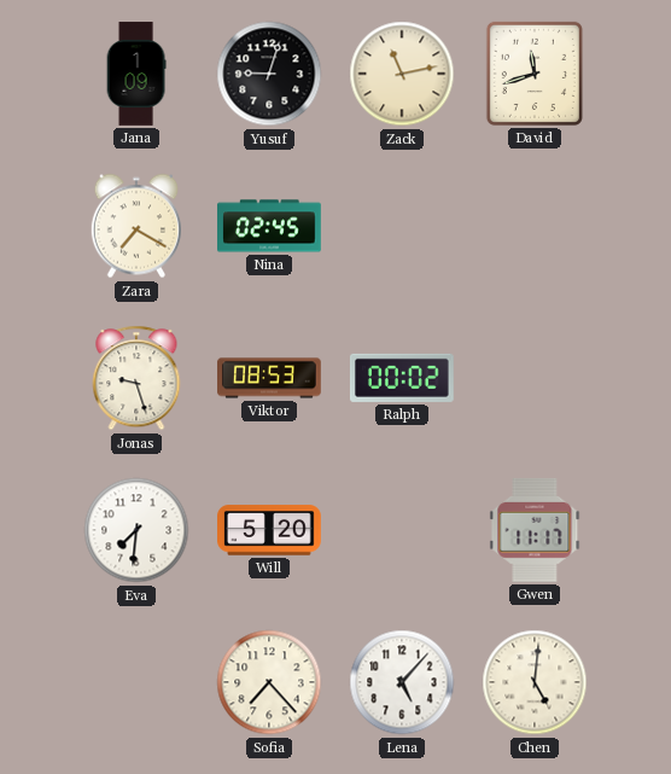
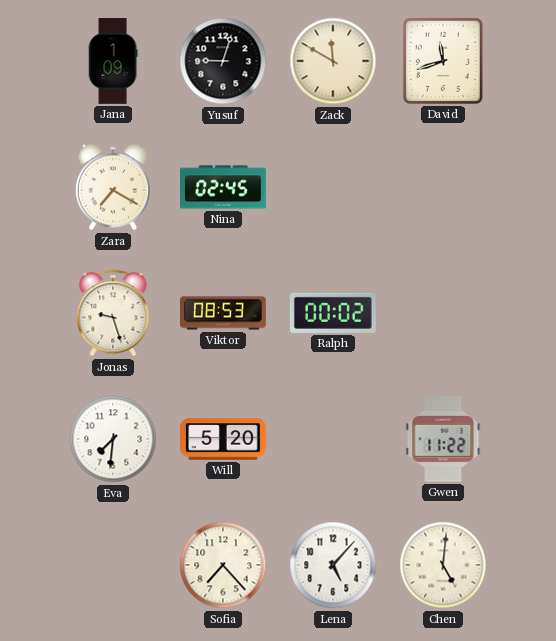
Zack: 11:13 -> 11:50 (333, 61)
Gwen: 11:17 -> 11:22 (443, 439)
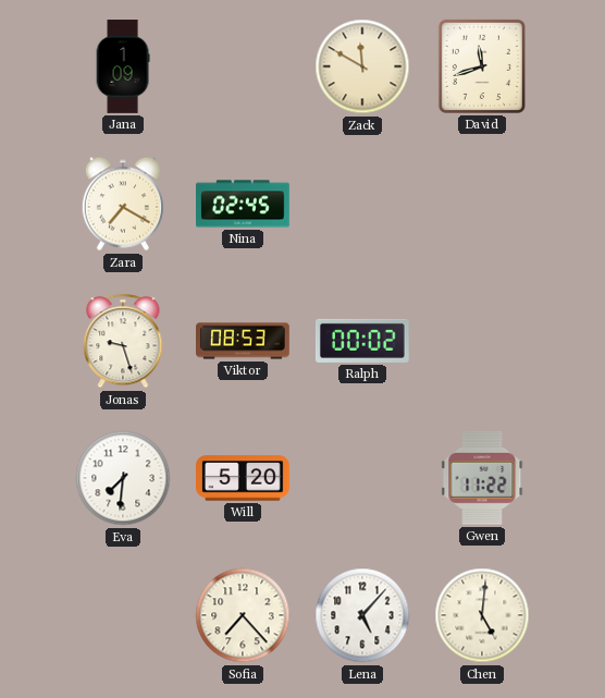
Yusuf: 9:03 -> none (223, 61)
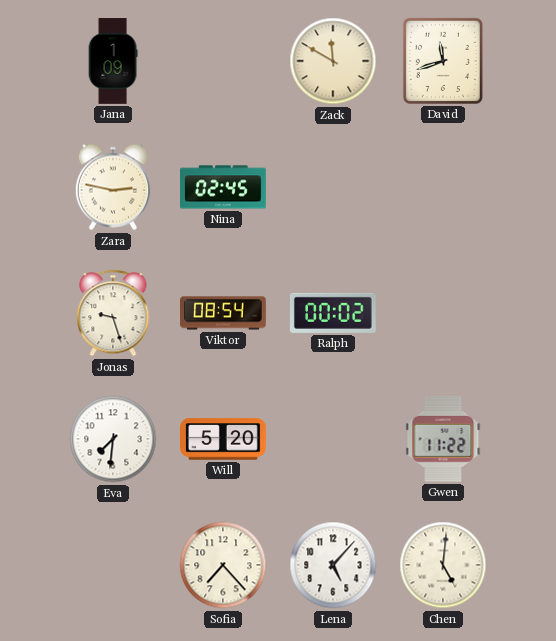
Zara: 7:20 -> 2:47 (112, 187)
Viktor: 08:53 -> 08:54 (224, 313)
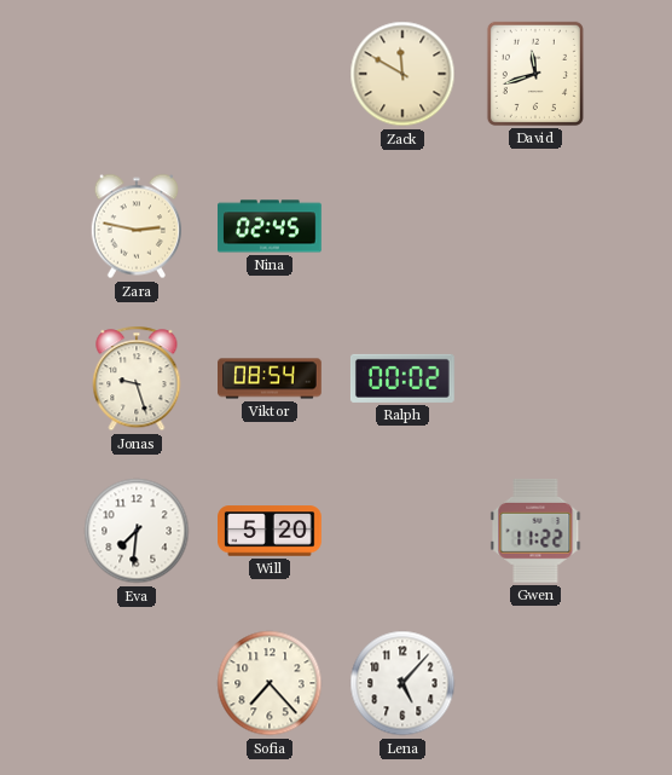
Jana: 1:09 -> none (113, 61)
Chen: 5:01 -> none (443, 565)
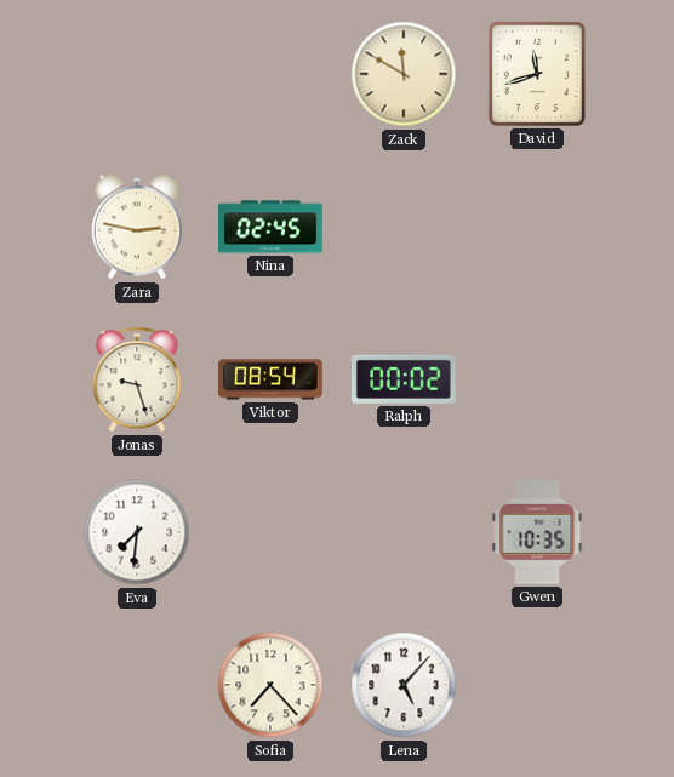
Will: 5:20 -> none (271, 531)
Gwen: 11:22 -> 10:35 (537, 532)
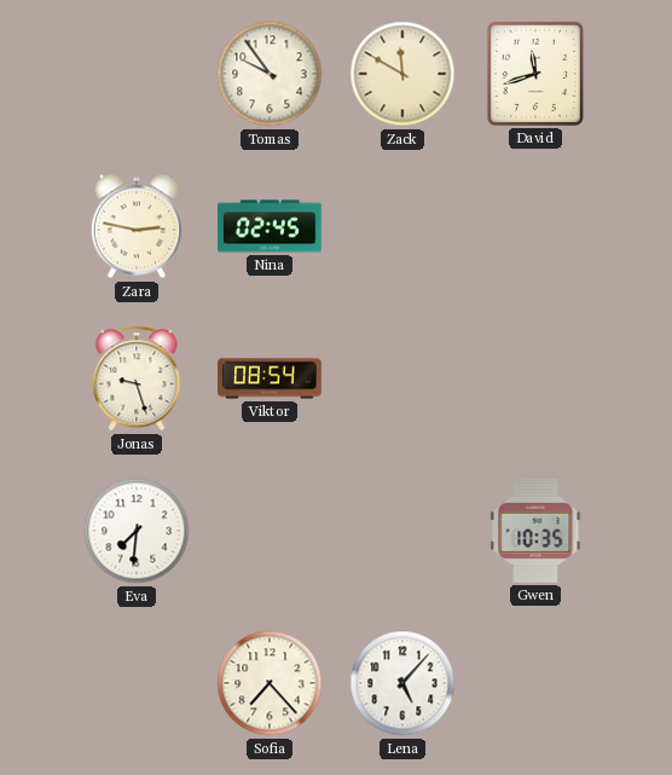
Tomas: none -> 9:54 (270, 74)
Ralph: 00:02 -> none (404, 379)
